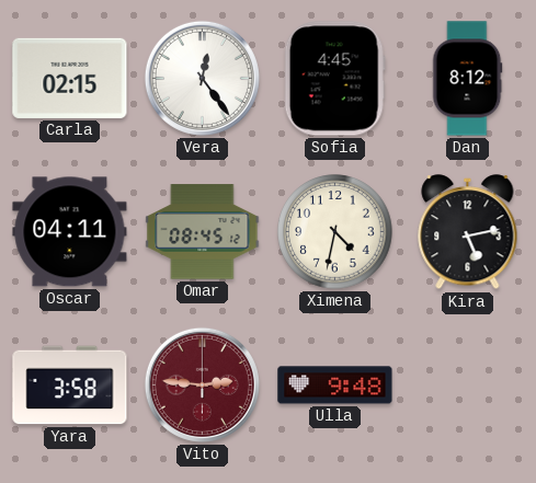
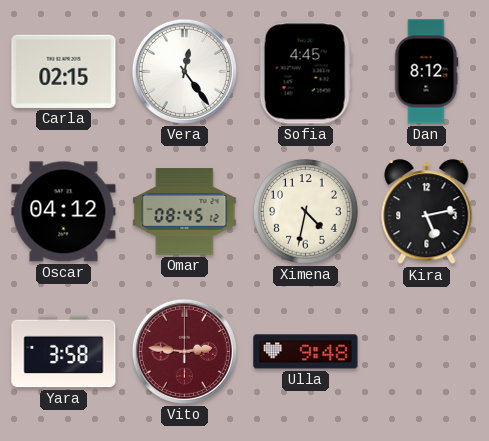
Oscar: 04:11 -> 04:12 (64, 212)
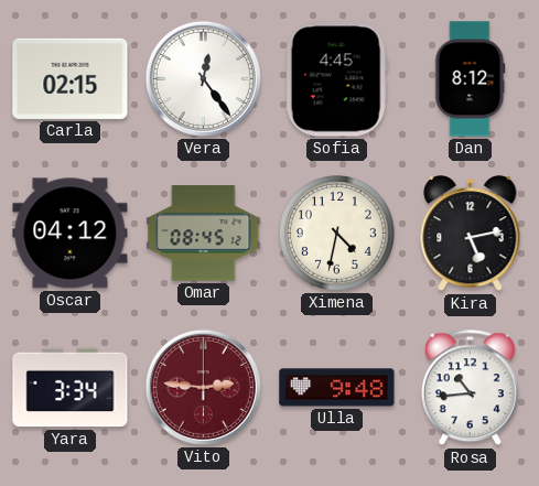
Yara: 3:58 -> 3:34 (71, 388)
Rosa: none -> 10:44 (470, 388)
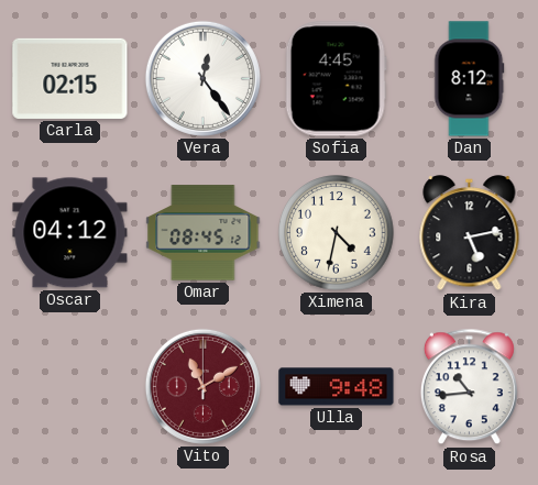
Yara: 3:34 -> none (71, 388)
Vito: 2:46 -> 11:10 (202, 386)
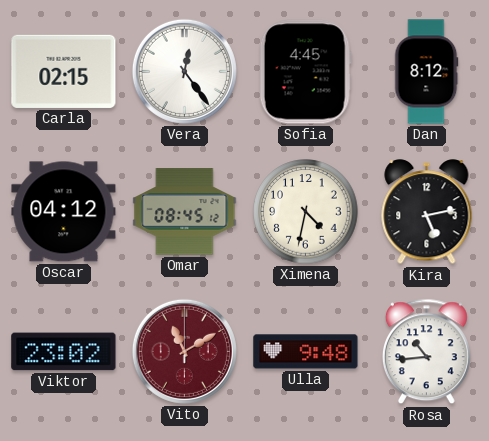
Viktor: none -> 23:02 (64, 352)
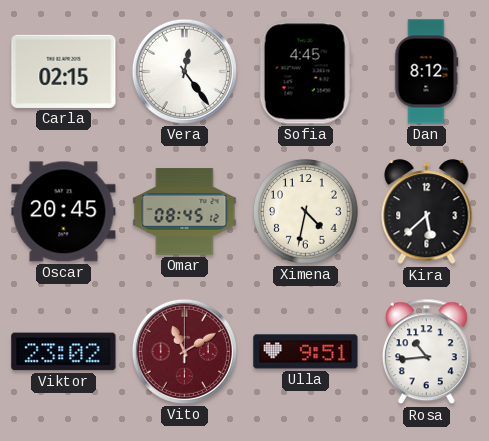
Oscar: 04:12 -> 20:45 (64, 212)
Kira: 5:13 -> 5:38 (427, 212)
Ulla: 9:48 -> 9:51 (306, 352)
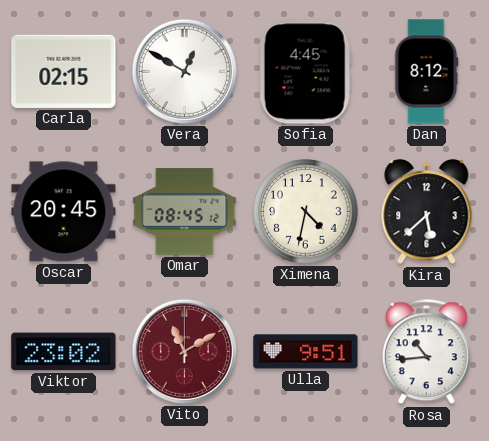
Vera: 12:24 -> 12:50 (184, 71)
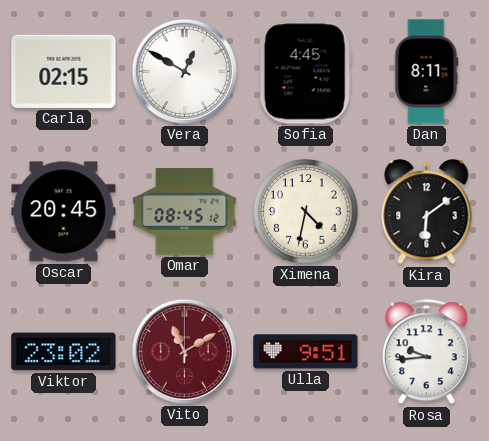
Dan: 8:12 -> 8:11 (427, 72)
Kira: 5:38 -> 6:09 (427, 212)
Rosa: 10:44 -> 9:44 (426, 352)
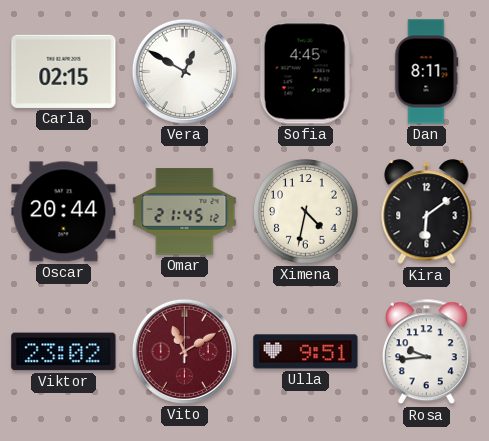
Oscar: 20:45 -> 20:44 (64, 212)
Omar: 08:45 -> 21:45 (185, 212)
